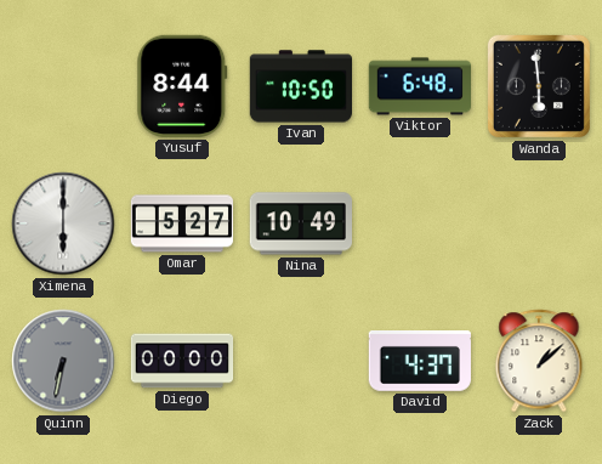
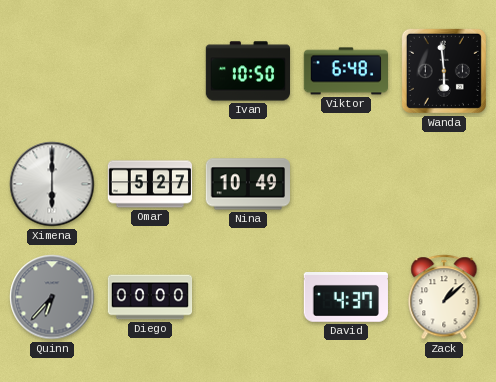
Yusuf: 8:44 -> none (182, 86)
Quinn: 6:32 -> 6:37 (52, 297)
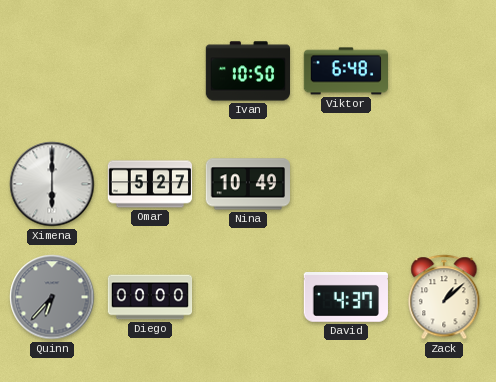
Wanda: 5:59 -> none (444, 71)
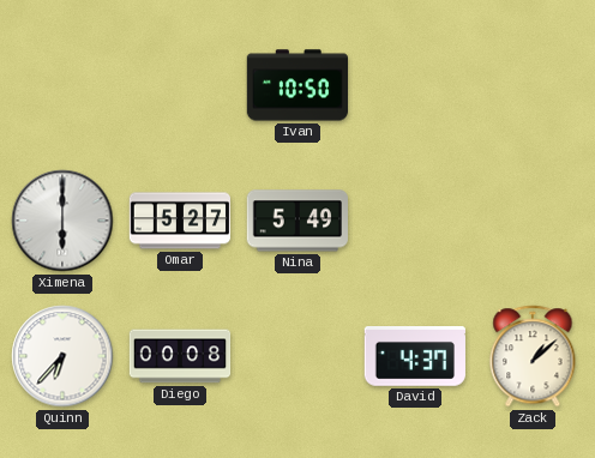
Viktor: 6:48 -> none (345, 71)
Nina: 10:49 -> 5:49 (296, 221)
Quinn dial: grey -> white (62, 356)
Diego: 00:00 -> 00:08 (180, 356)
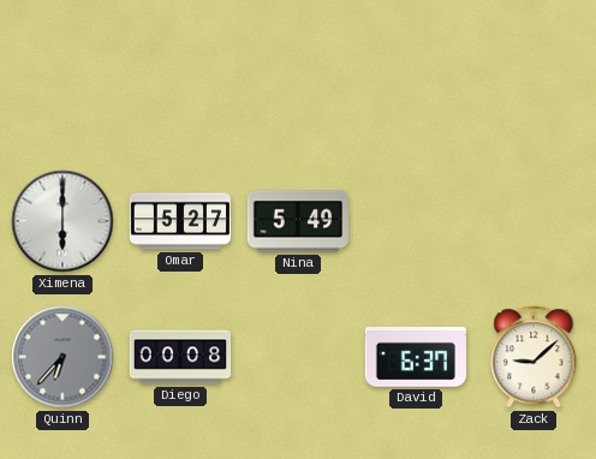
Ivan: 10:50 -> none (296, 85)
Quinn dial: white -> grey (62, 357)
David: 4:37 -> 6:37 (416, 358)
Zack: 1:08 -> 9:08 (534, 357)
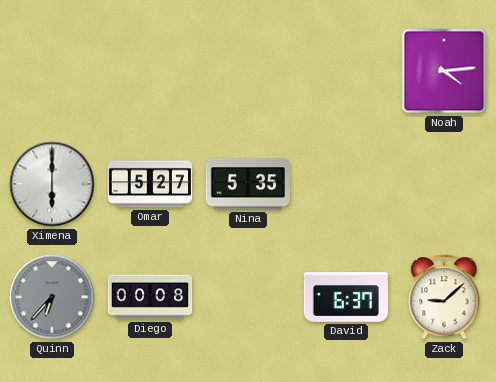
Noah: none -> 4:14 (444, 71)
Nina: 5:49 -> 5:35 (247, 184)
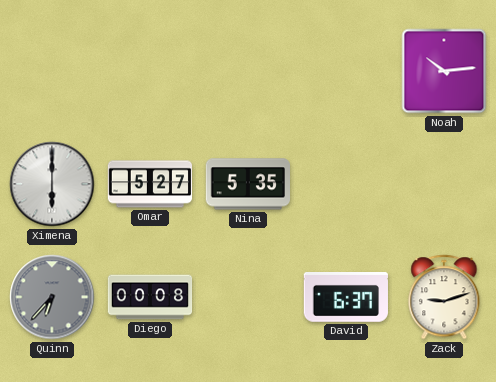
Noah: 4:14 -> 10:14 (444, 71)
Zack: 9:08 -> 9:12 (444, 297)
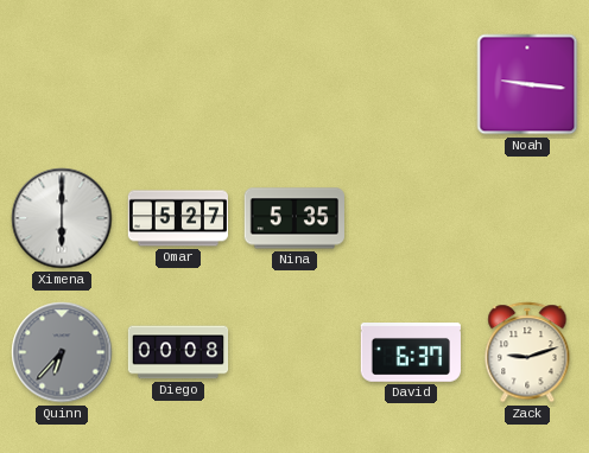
Noah: 10:14 -> 9:16 (527, 84)
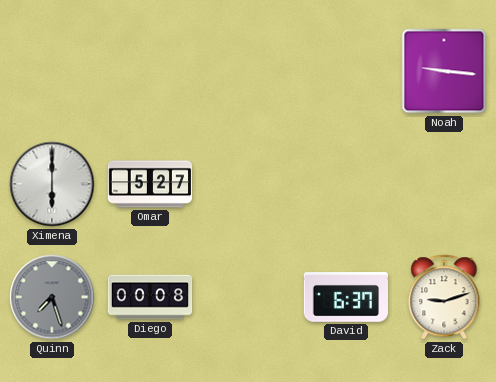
Nina: 5:35 -> none (293, 218)
Quinn: 6:37 -> 7:27 (52, 297)
